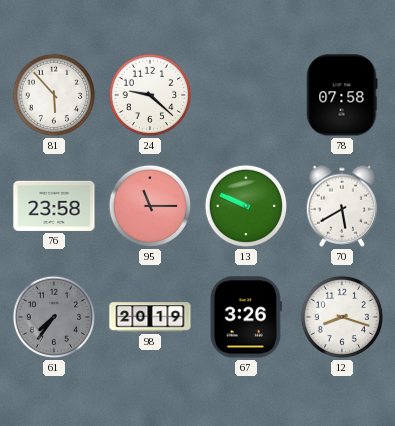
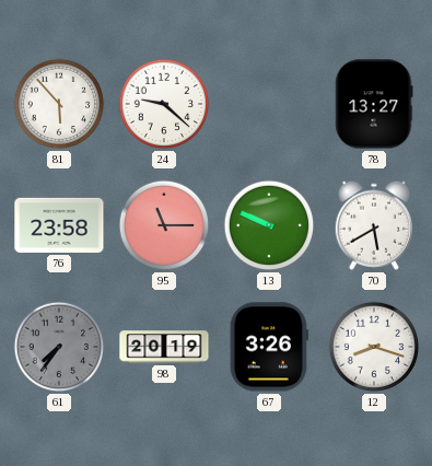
78: 07:58 -> 13:27 (374, 104)
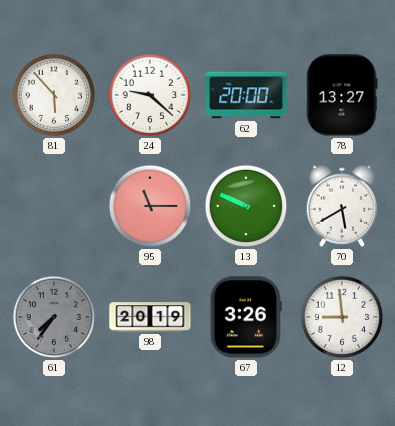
62: none -> 20:00 (246, 95)
76: 23:58 -> none (59, 225)
12: 8:18 -> 8:59 (342, 317)
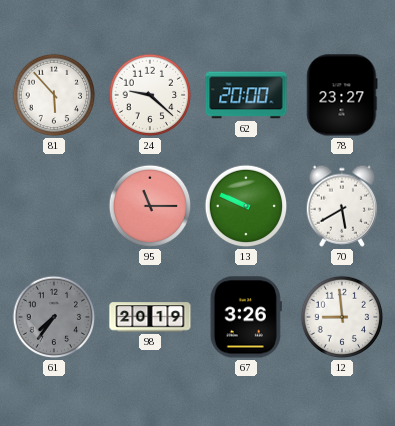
78: 13:27 -> 23:27 (342, 95)
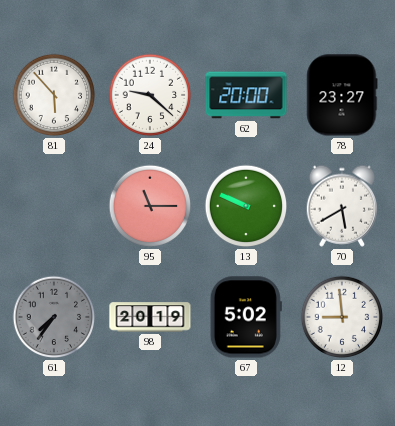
67: 3:26 -> 5:02 (246, 317)
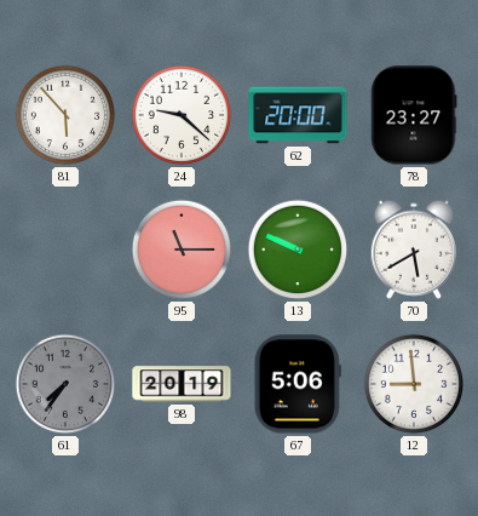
67: 5:02 -> 5:06 (298, 384)
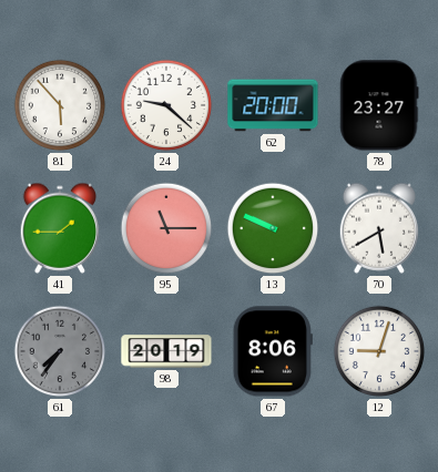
41: none -> 1:45 (59, 228)
67: 5:06 -> 8:06 (273, 351)
12: 8:59 -> 9:03 (379, 351)
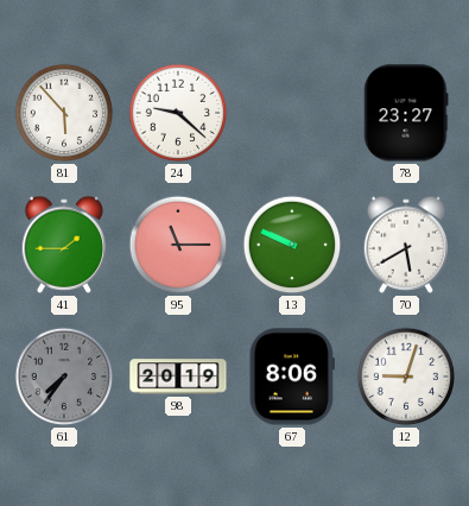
62: 20:00 -> none (273, 105)
